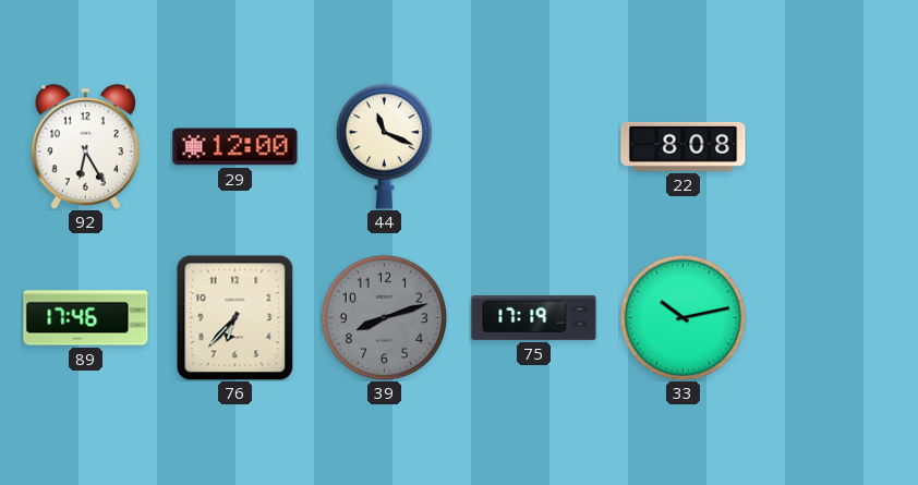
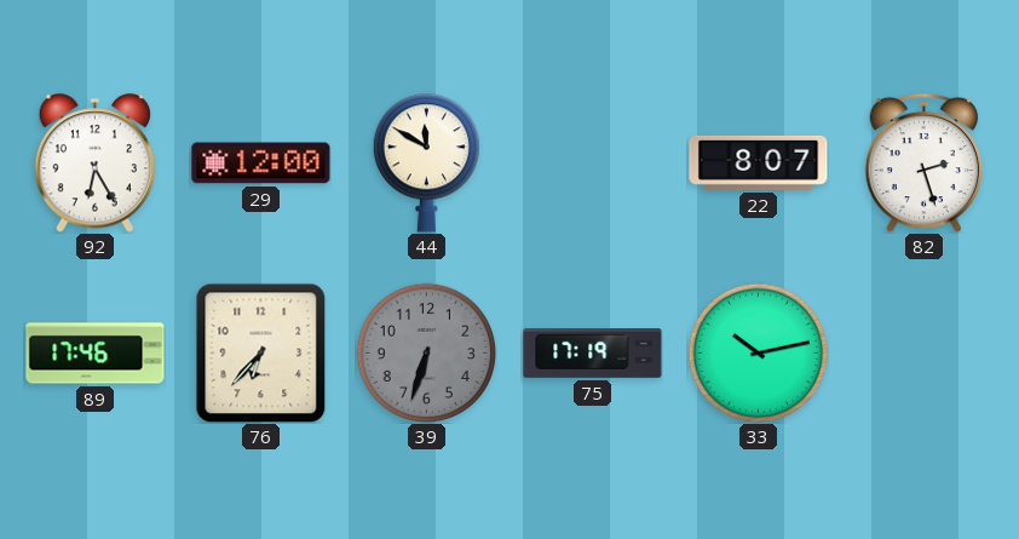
44: 11:19 -> 11:50 (426, 164)
22: 8:08 -> 8:07 (759, 162)
82: none -> 2:27 (923, 162)
39: 8:12 -> 6:33 (426, 352)
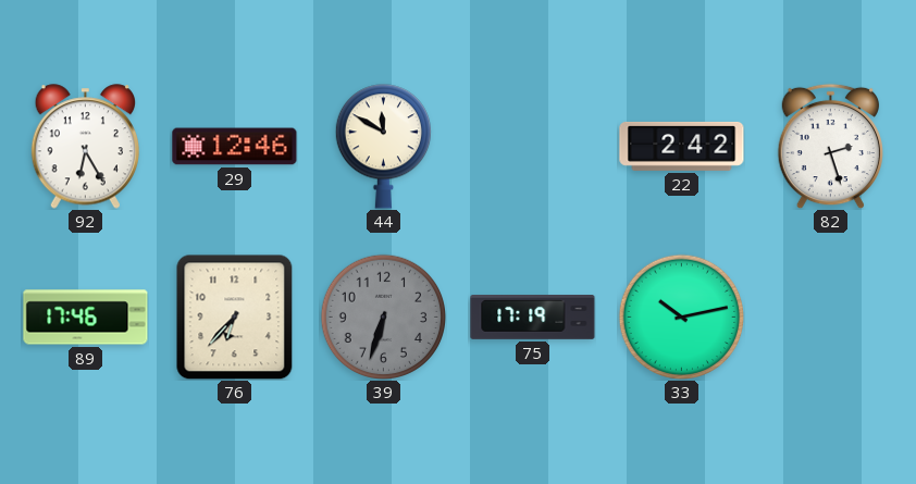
29: 12:00 -> 12:46 (235, 147)
22: 8:07 -> 2:42 (682, 146)
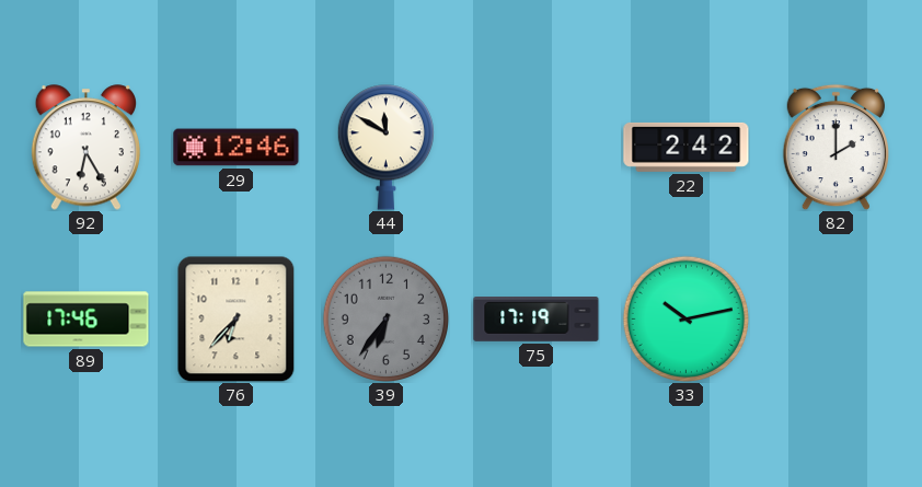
82: 2:27 -> 2:00 (835, 147)
39: 6:33 -> 6:36 (385, 318)
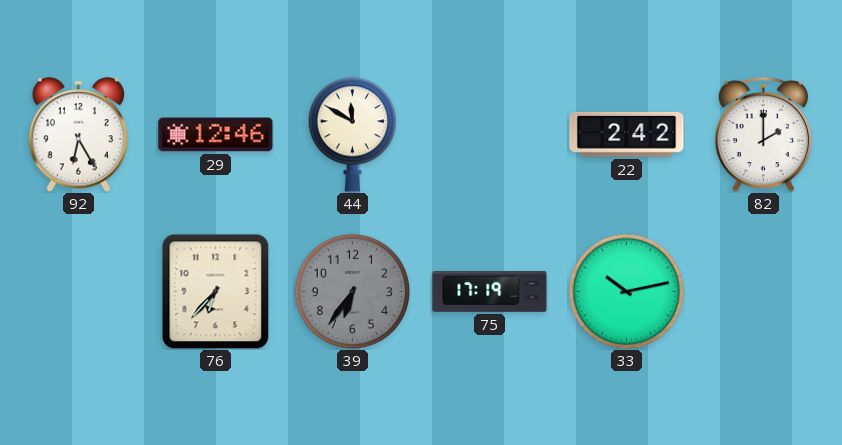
89: 17:46 -> none (87, 320)
